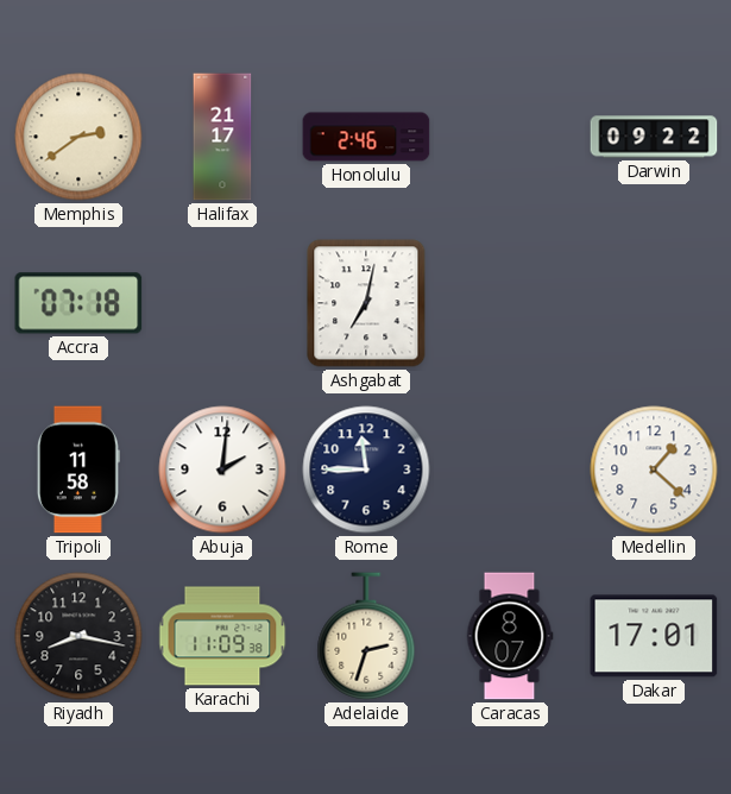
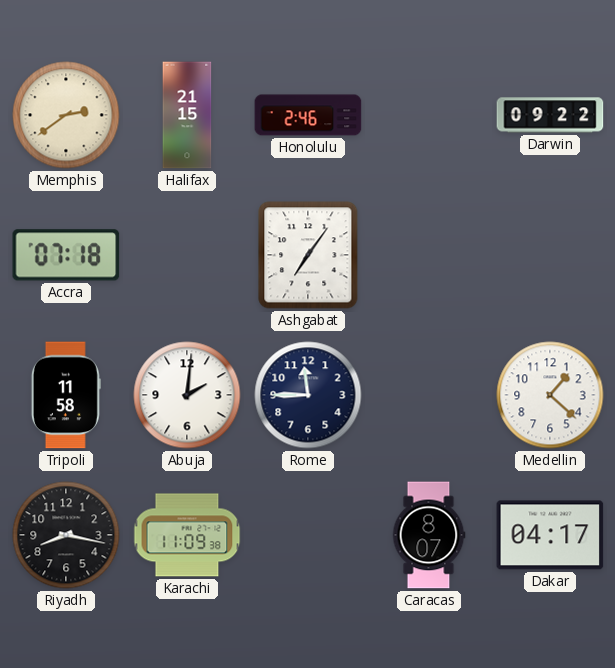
Halifax: 21:17 -> 21:15 (187, 115)
Ashgabat: 7:02 -> 7:06 (308, 255)
Adelaide: 2:33 -> none (366, 636)
Dakar: 17:01 -> 04:17 (550, 535)
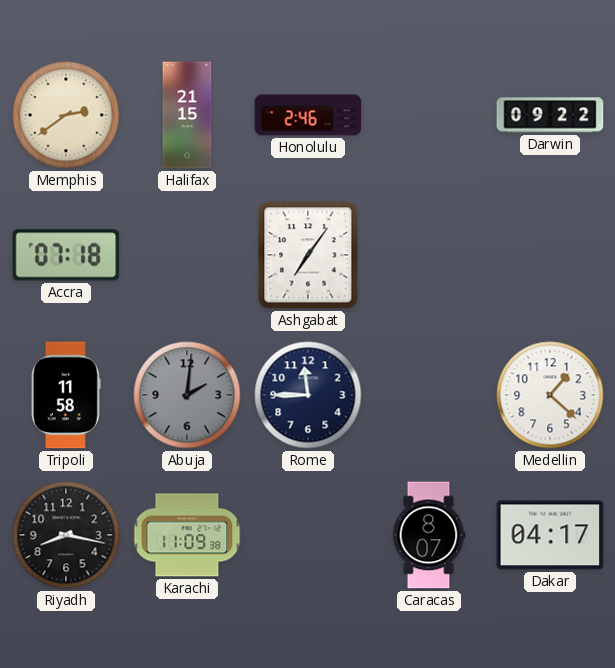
Abuja dial: white -> grey (187, 395)
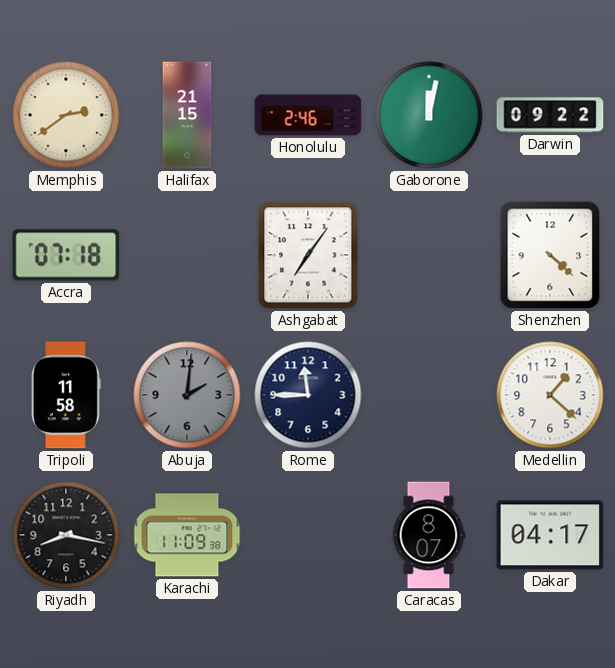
Gaborone: none -> 12:02 (429, 115)
Shenzhen: none -> 4:22 (550, 255)
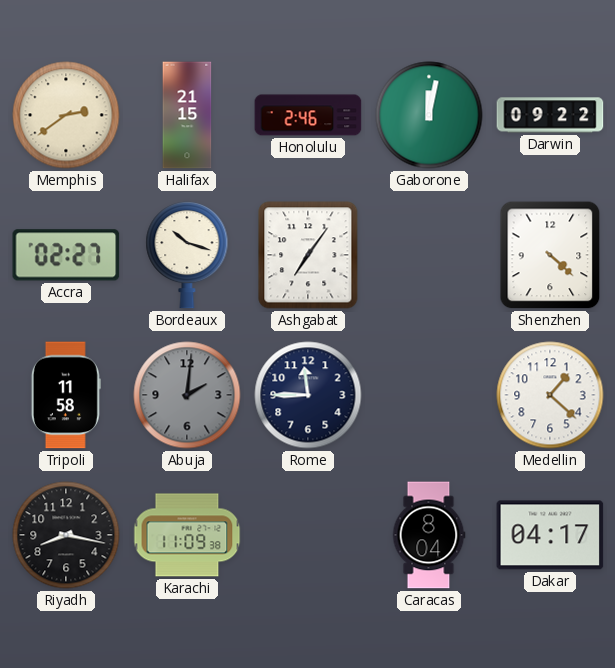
Accra: 07:18 -> 02:27 (66, 255)
Bordeaux: none -> 10:18 (187, 256)
Caracas: 8:07 -> 8:04 (429, 535)
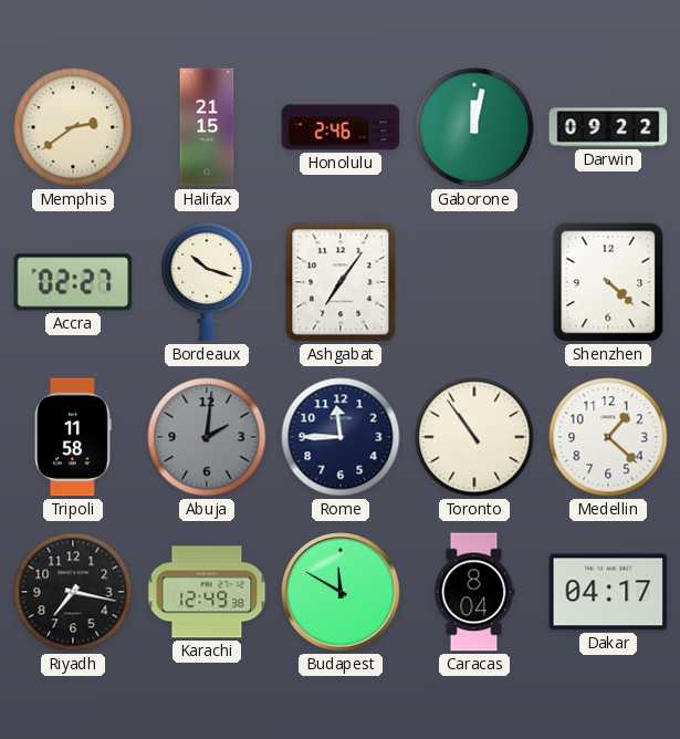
Toronto: none -> 10:54 (474, 437)
Riyadh: 8:17 -> 7:17 (73, 592)
Karachi: 11:09 -> 12:49 (207, 592)
Budapest: none -> 11:50 (341, 592)
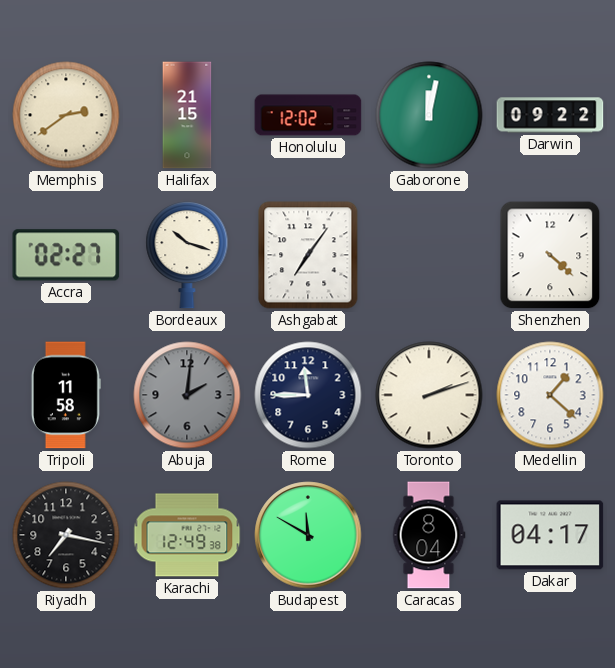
Honolulu: 2:46 -> 12:02 (308, 115)
Toronto: 10:54 -> 2:12 (429, 395)
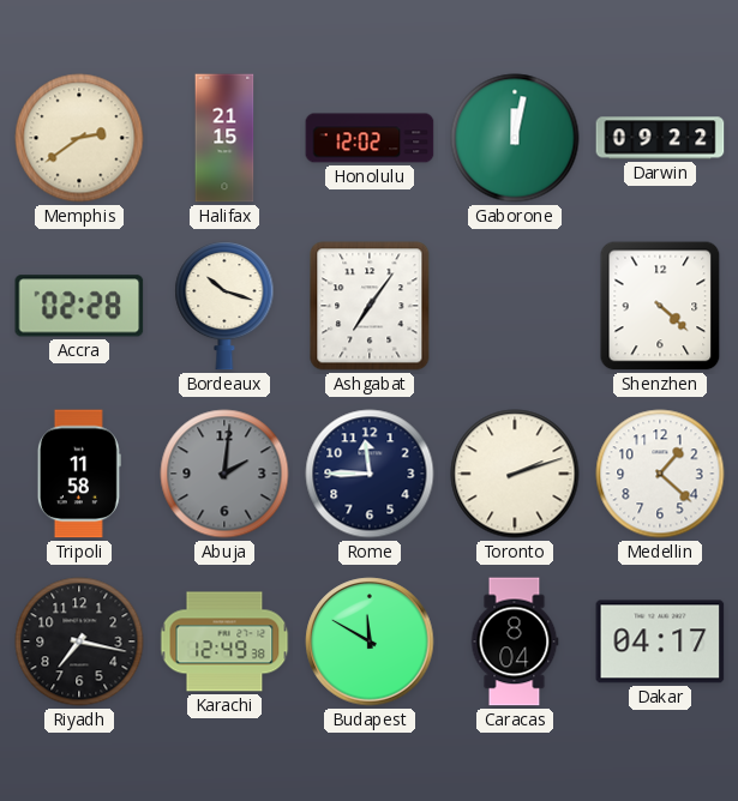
Accra: 02:27 -> 02:28 (79, 306)
